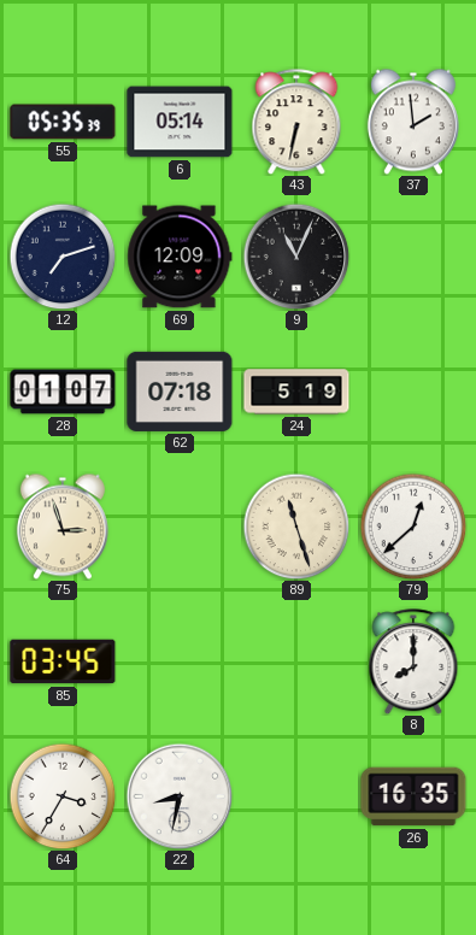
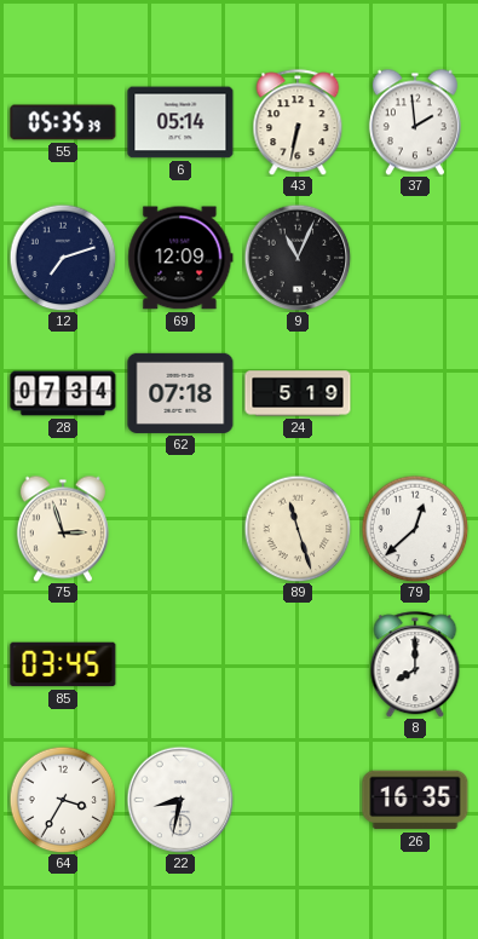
28: 01:07 -> 07:34 (63, 393)
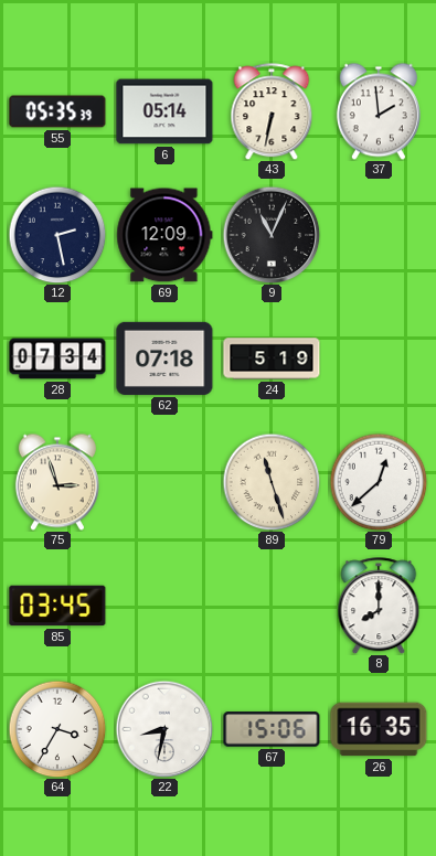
12: 7:12 -> 2:28 (57, 235)
67: none -> 15:06 (272, 729)
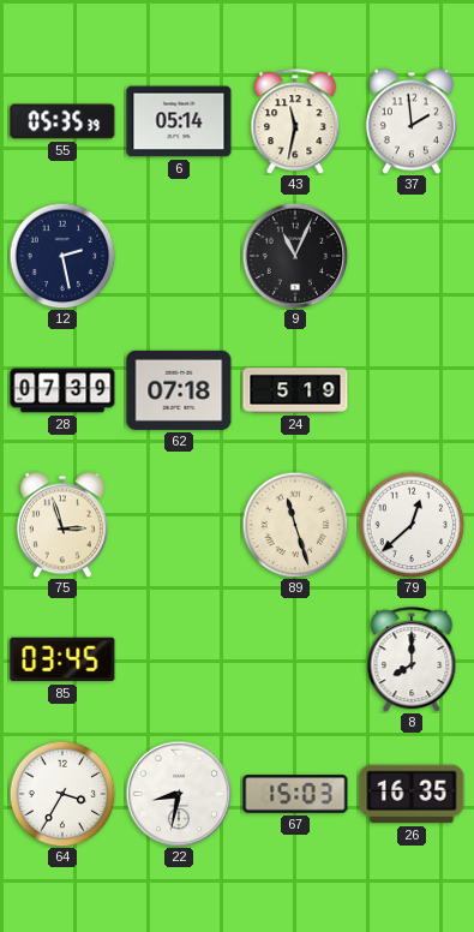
43: 6:32 -> 11:32 (295, 121)
69: 12:09 -> none (164, 235)
28: 07:34 -> 07:39 (62, 390)
67: 15:06 -> 15:03 (295, 794)
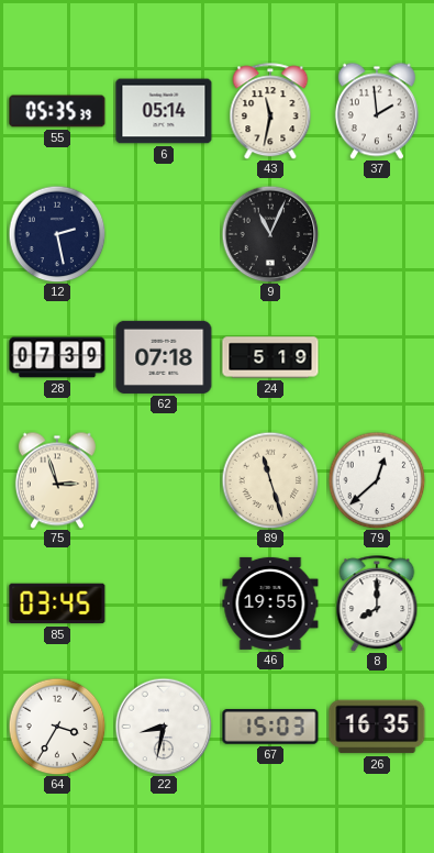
46: none -> 19:55 (270, 603)
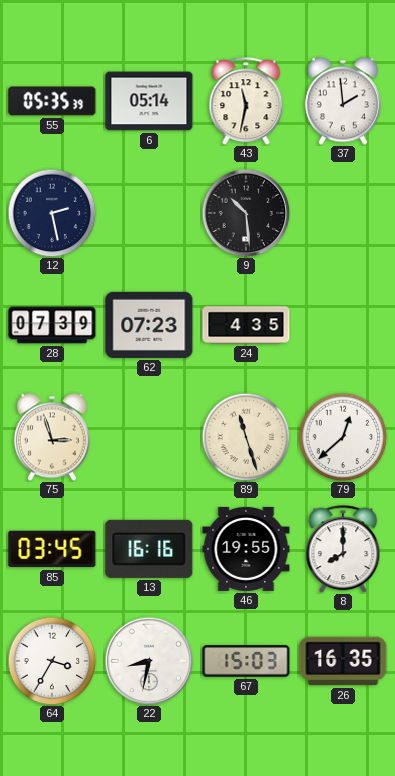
9: 11:04 -> 10:29 (246, 213)
62: 07:18 -> 07:23 (149, 325)
24: 5:19 -> 4:35 (246, 325)
13: none -> 16:16 (149, 549)
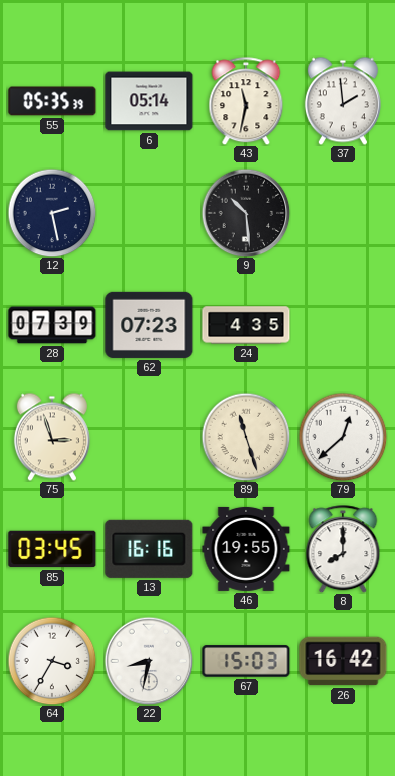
26: 16:35 -> 16:42 (343, 661)
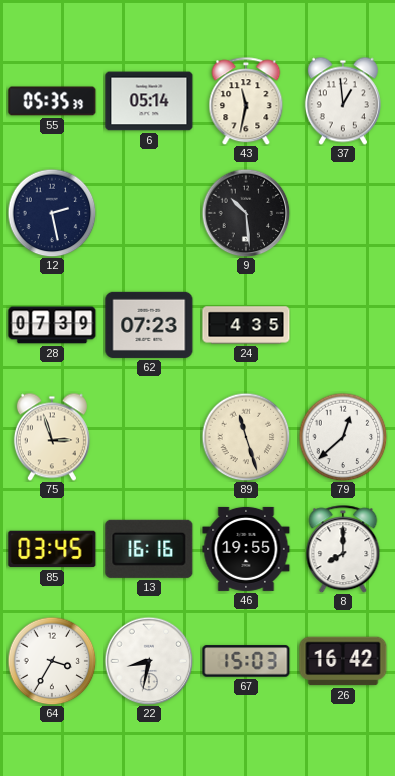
37: 1:59 -> 12:59 (343, 101)
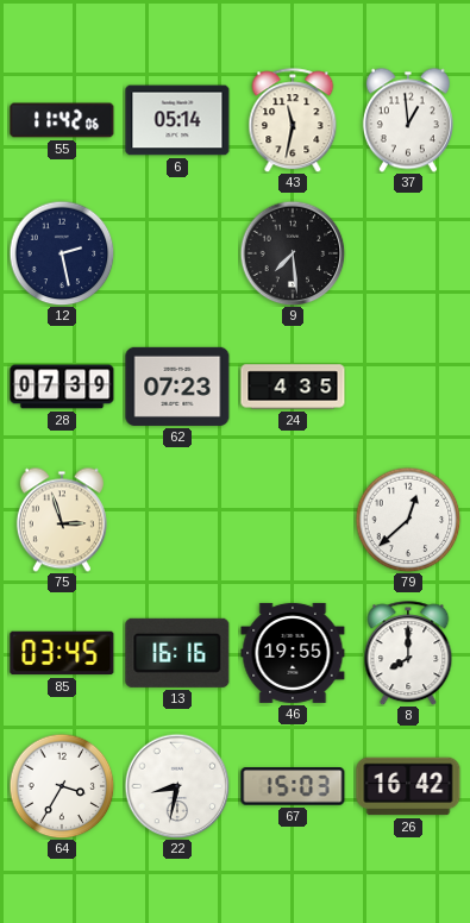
55: 05:35 -> 11:42 (62, 120)
9: 10:29 -> 7:29 (293, 253)
89: 11:27 -> none (246, 437)
